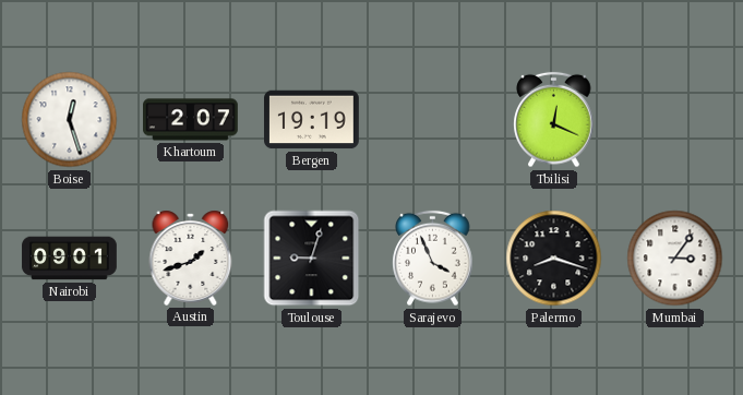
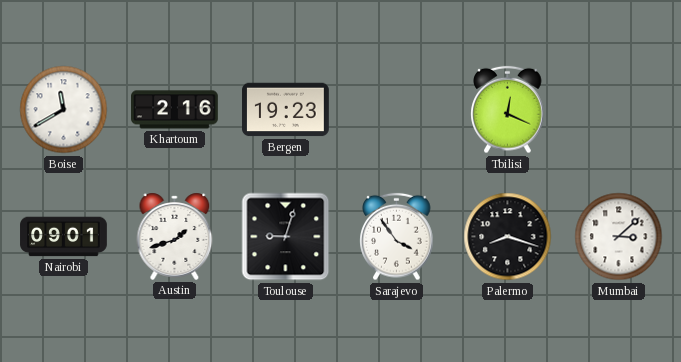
Boise: 12:27 -> 11:40 (64, 110)
Khartoum: 2:07 -> 2:16 (175, 110)
Bergen: 19:19 -> 19:23 (286, 110)
Sarajevo: 3:56 -> 3:54 (397, 237)
Mumbai: 3:06 -> 3:08 (619, 237)
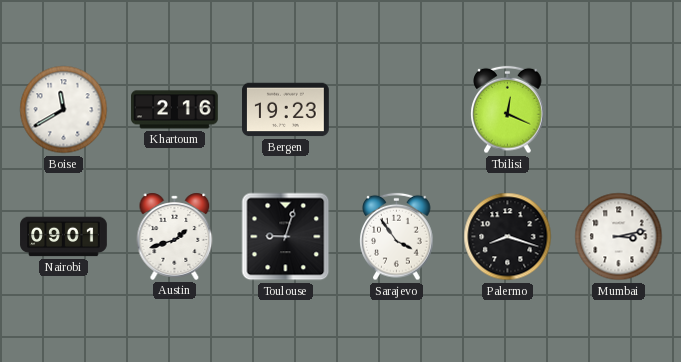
Mumbai: 3:08 -> 3:13 (619, 237)
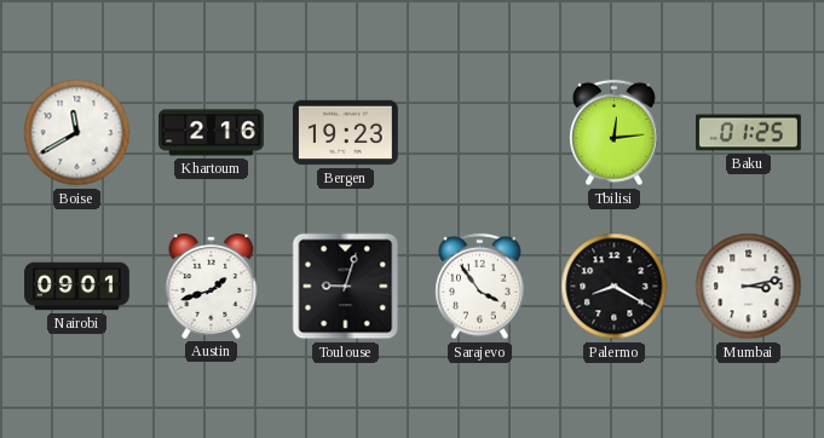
Tbilisi: 12:19 -> 12:14 (615, 133)
Baku: none -> 01:25 (749, 133)
Palermo: 8:18 -> 8:20 (615, 287)
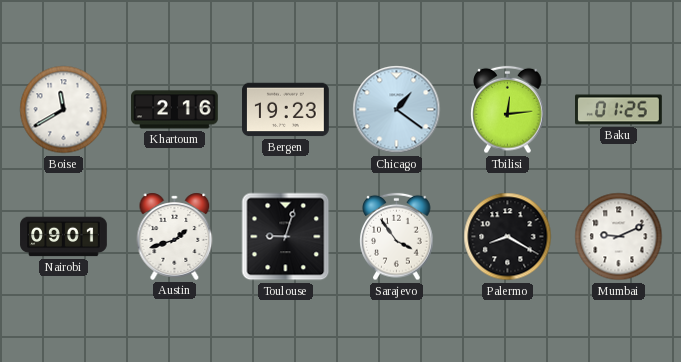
Chicago: none -> 1:21 (397, 110)
Mumbai: 3:13 -> 9:11 (619, 237)
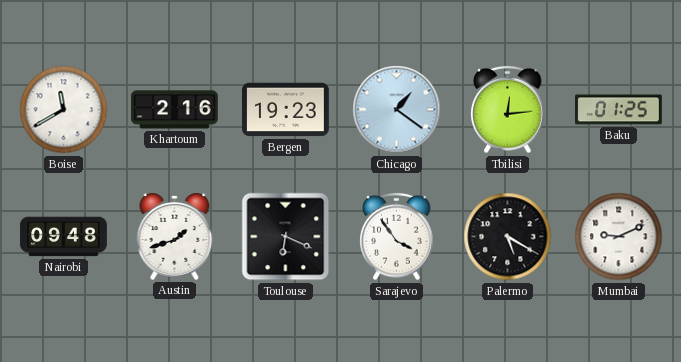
Nairobi: 09:01 -> 09:48 (64, 237)
Toulouse: 9:03 -> 6:19 (286, 237)
Palermo: 8:20 -> 5:20 (508, 237)
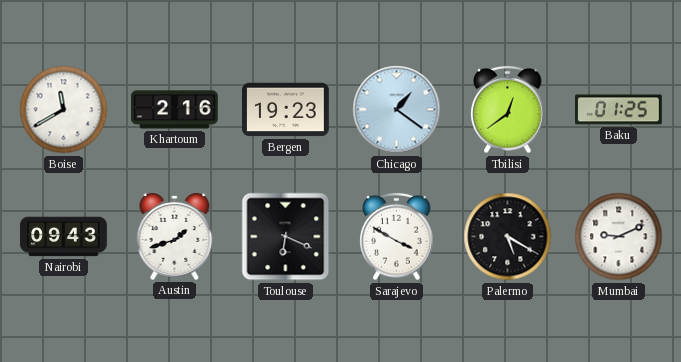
Tbilisi: 12:14 -> 12:39 (508, 110)
Nairobi: 09:48 -> 09:43 (64, 237)
Sarajevo: 3:54 -> 3:50 (397, 237)
